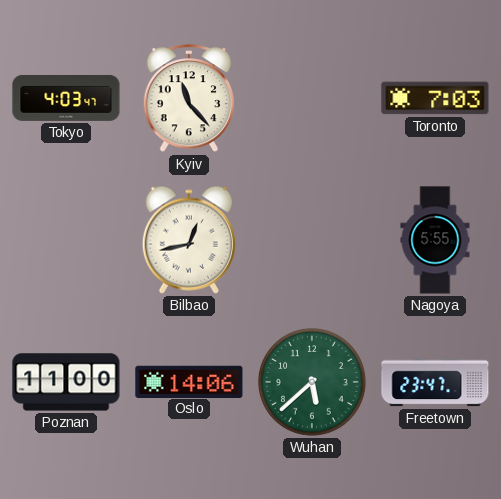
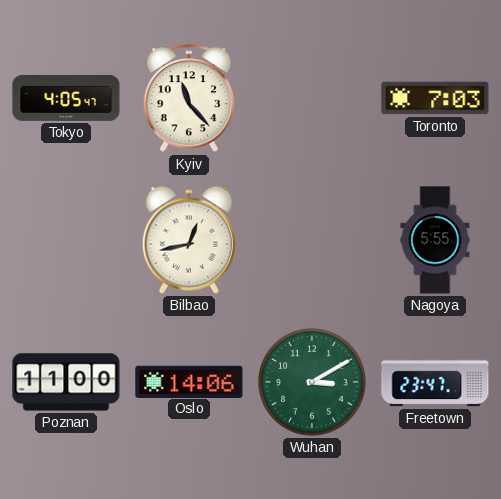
Tokyo: 4:03 -> 4:05 (66, 98)
Wuhan: 5:38 -> 3:10 (312, 382)
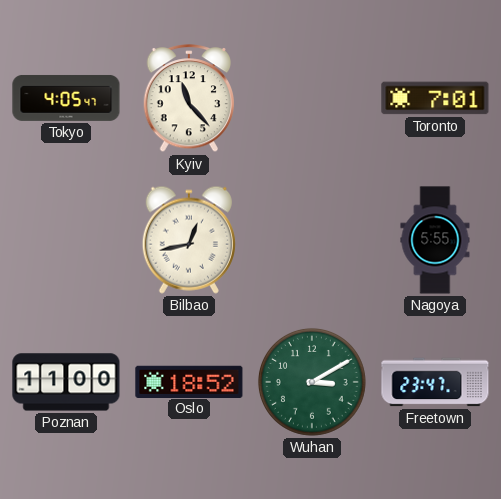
Toronto: 7:03 -> 7:01 (435, 98)
Oslo: 14:06 -> 18:52 (189, 381)
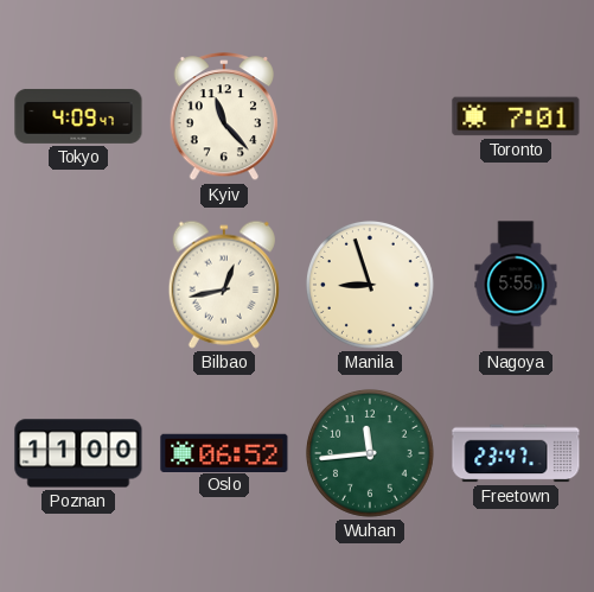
Tokyo: 4:05 -> 4:09 (78, 116)
Manila: none -> 8:57 (370, 285)
Oslo: 18:52 -> 06:52 (224, 452)
Wuhan: 3:10 -> 11:44 (370, 453)
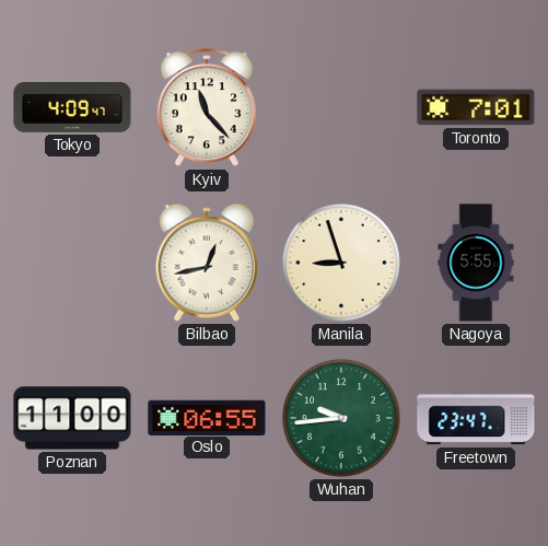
Oslo: 06:52 -> 06:55 (207, 417)
Wuhan: 11:44 -> 9:44 (341, 418)
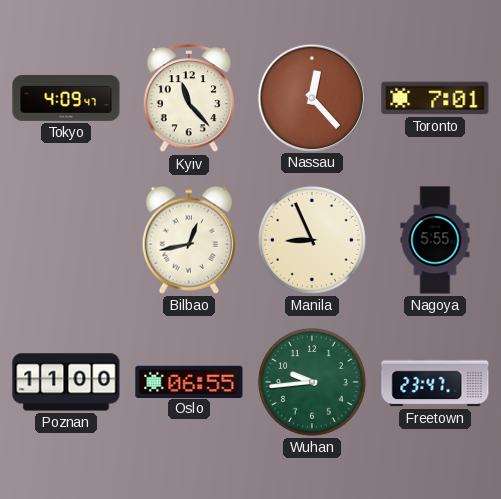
Nassau: none -> 12:23 (311, 97)
Manila: 8:57 -> 8:56 (312, 240)
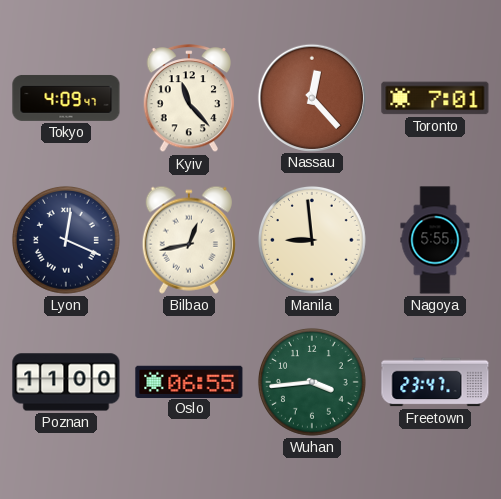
Lyon: none -> 12:19 (66, 240)
Manila: 8:56 -> 8:59 (312, 240)
Wuhan: 9:44 -> 3:44 (312, 382)
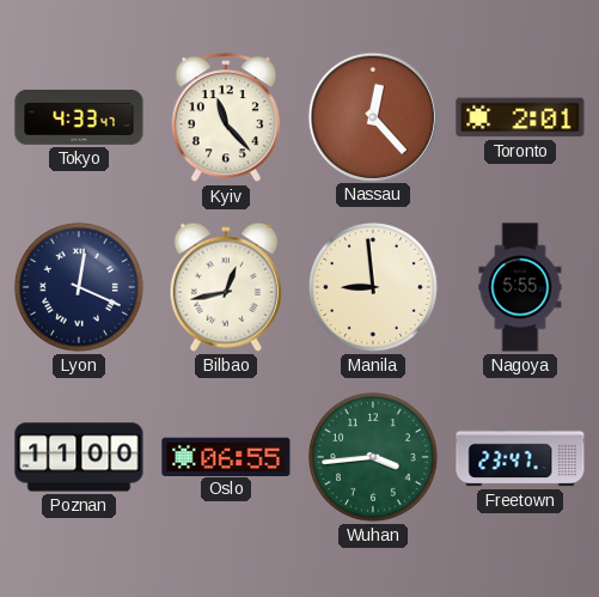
Tokyo: 4:09 -> 4:33 (79, 117)
Toronto: 7:01 -> 2:01 (520, 117)
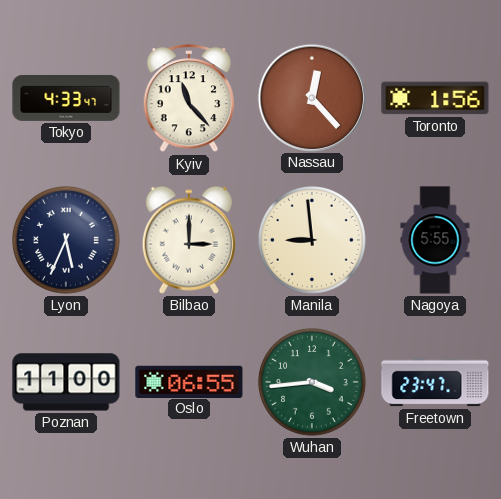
Toronto: 2:01 -> 1:56 (435, 98)
Lyon: 12:19 -> 5:34 (66, 240)
Bilbao: 12:43 -> 3:00 (189, 240)
